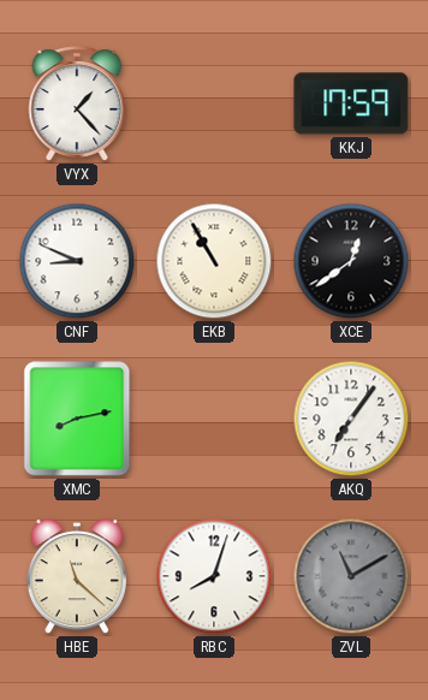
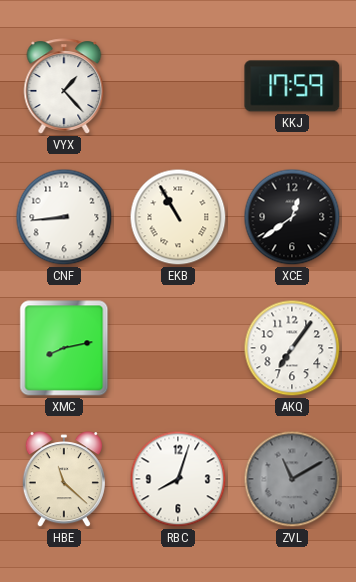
CNF: 8:49 -> 8:44 (64, 217)
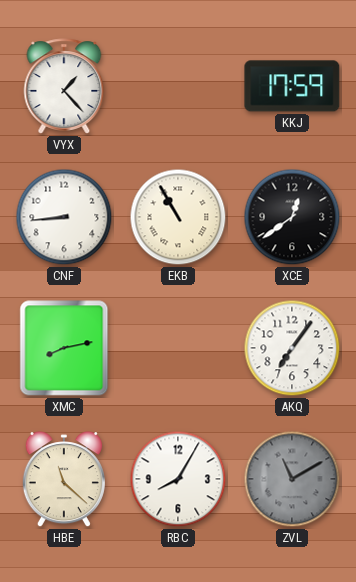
RBC: 8:03 -> 8:05 (178, 479)
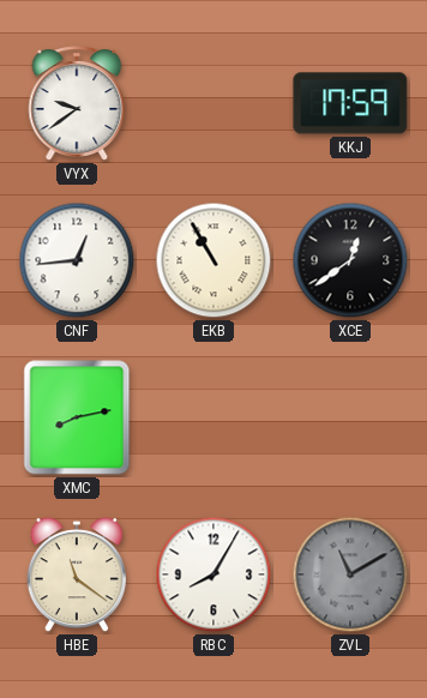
VYX: 1:23 -> 9:39 (77, 103)
CNF: 8:44 -> 12:44 (77, 260)
AKQ: 7:06 -> none (292, 348)
HBE: 11:22 -> 11:21 (77, 576)
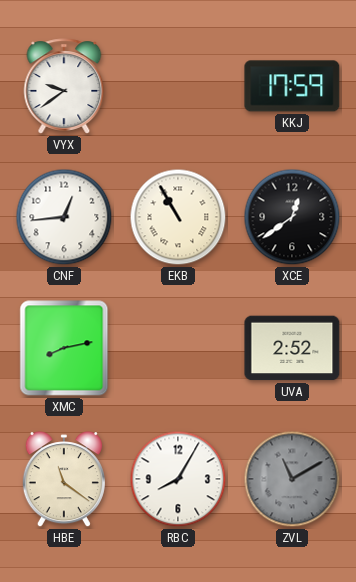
UVA: none -> 2:52 (292, 348)
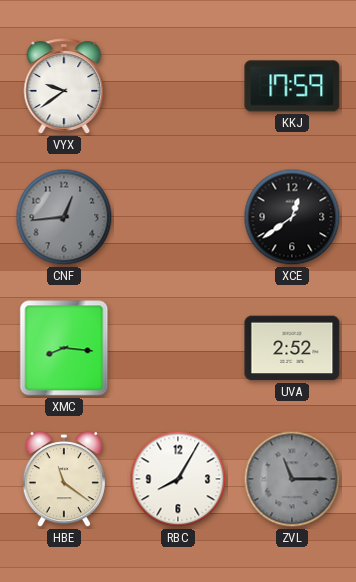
CNF dial: white -> grey (64, 217)
EKB: 10:55 -> none (178, 217)
XMC: 8:13 -> 8:16 (64, 348)
ZVL: 11:10 -> 11:15 (292, 479)
